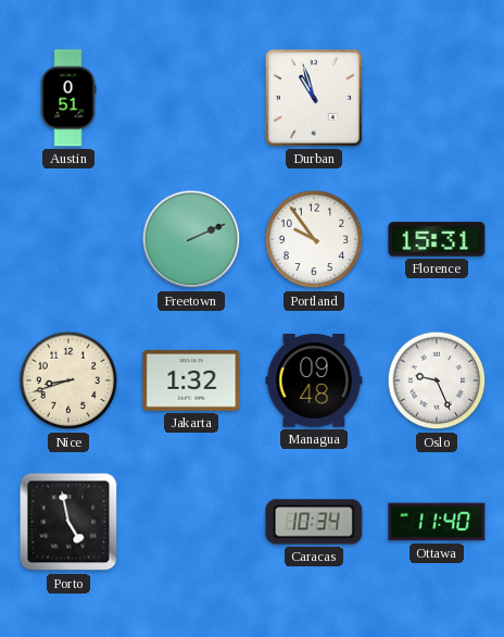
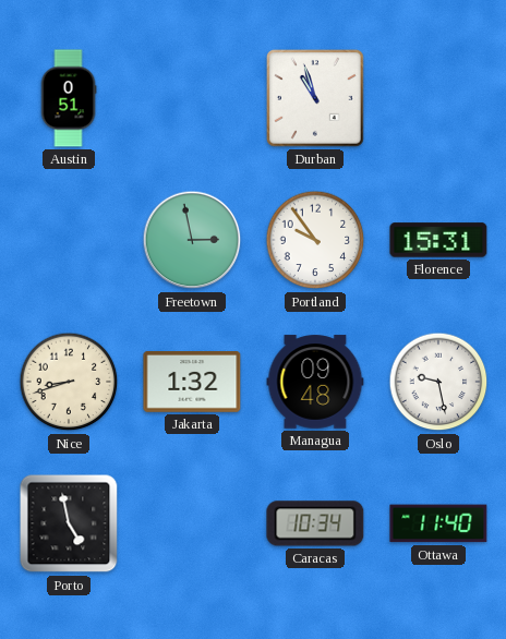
Freetown: 2:11 -> 2:58 (192, 240)
Oslo: 9:26 -> 9:28 (438, 382)
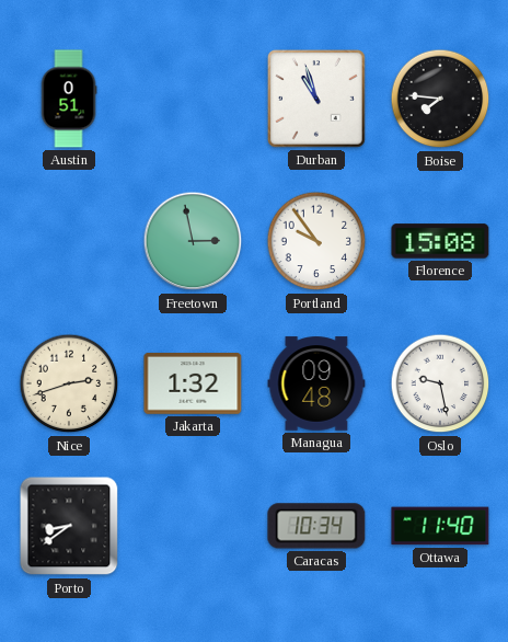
Boise: none -> 7:46 (440, 99)
Florence: 15:31 -> 15:08 (440, 241)
Nice: 8:42 -> 2:42 (69, 383)
Porto: 4:58 -> 8:39 (69, 526)
